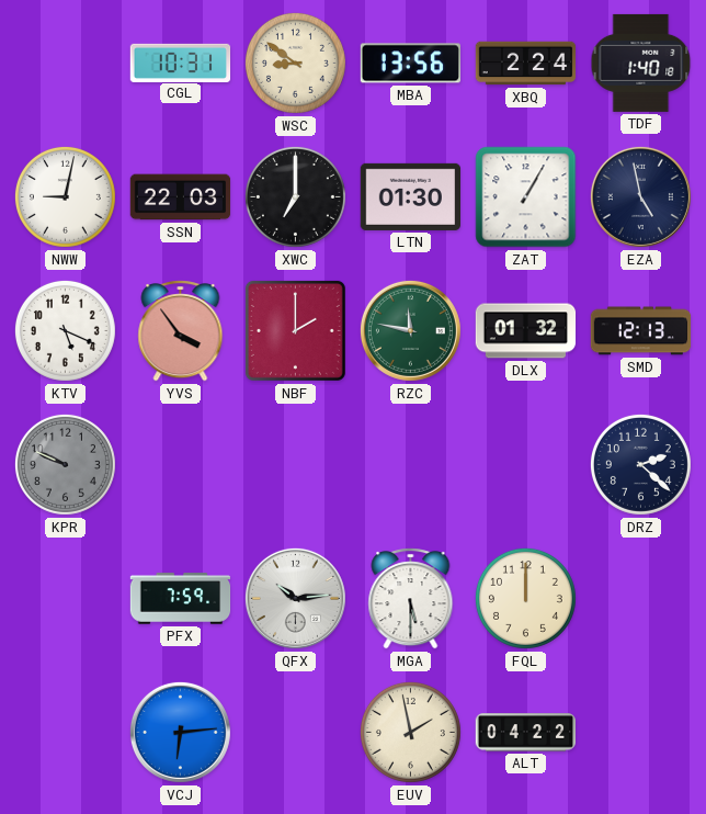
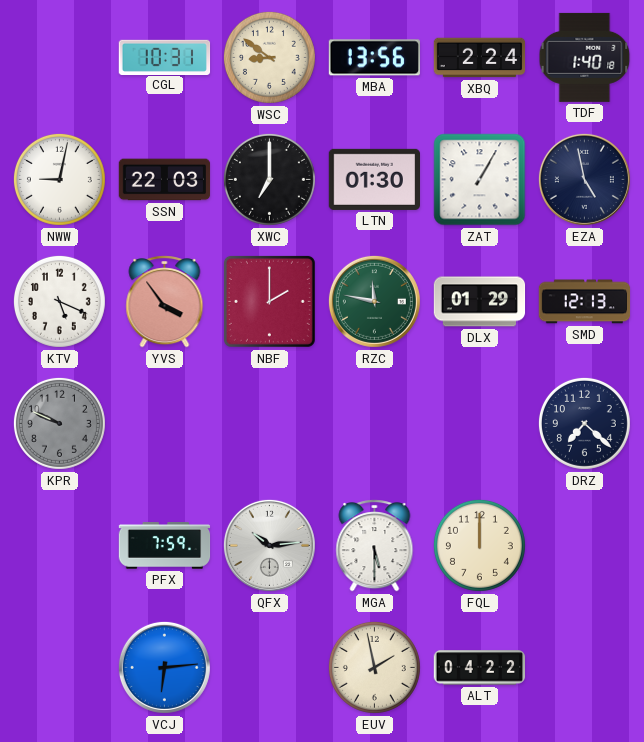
DLX: 01:32 -> 01:29 (480, 302)
DRZ: 2:22 -> 7:22 (584, 423)
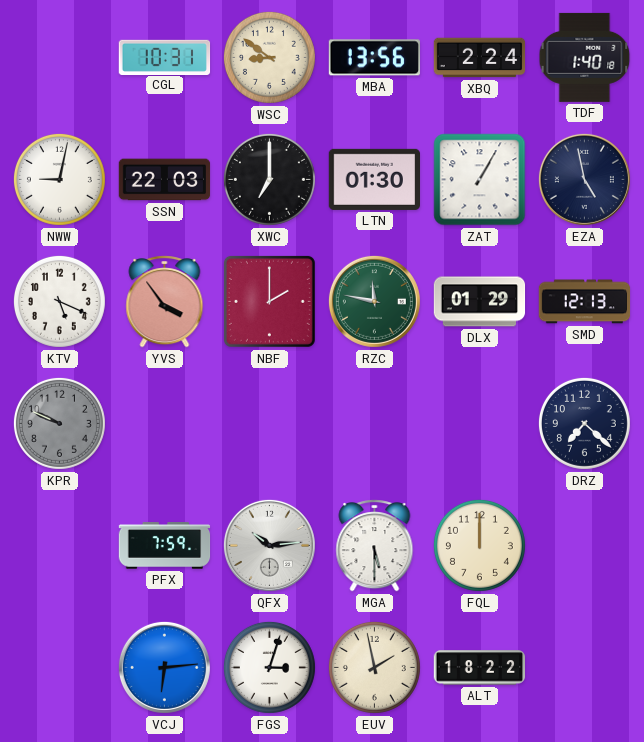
FGS: none -> 3:03 (269, 667)
ALT: 04:22 -> 18:22 (479, 668)
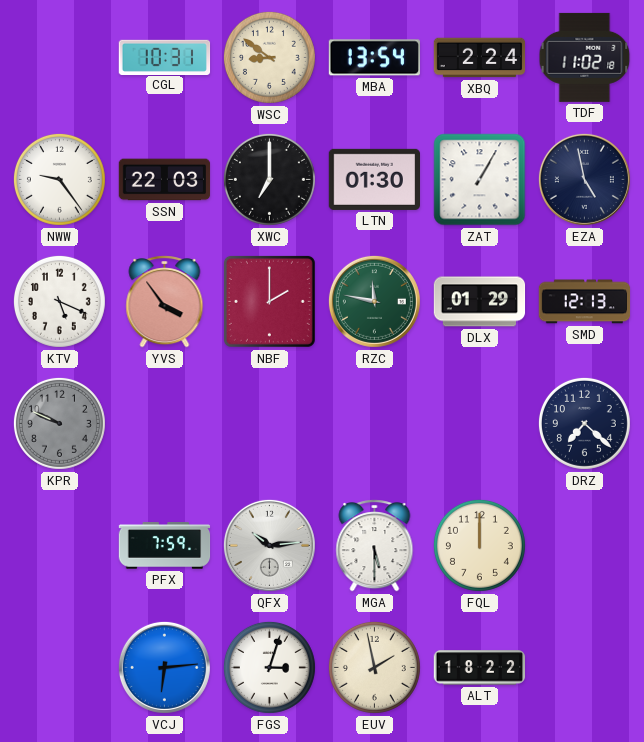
MBA: 13:56 -> 13:54 (374, 58)
TDF: 1:40 -> 11:02 (585, 57)
NWW: 9:02 -> 9:24 (59, 179)
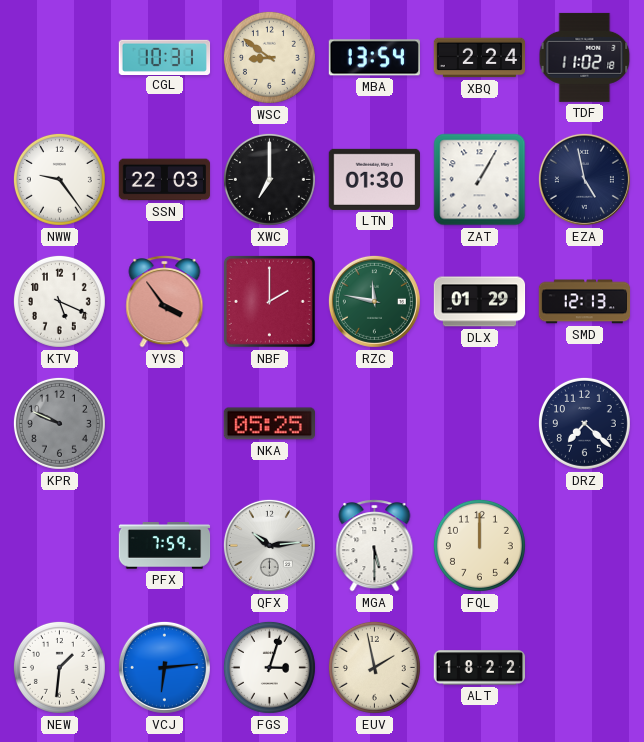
NKA: none -> 05:25 (269, 424)
NEW: none -> 1:31 (59, 667)
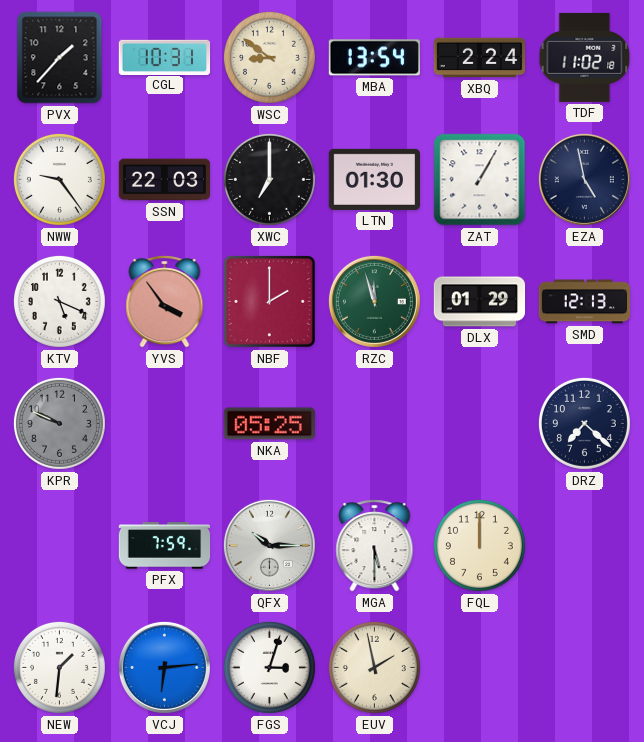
PVX: none -> 1:37 (60, 58)
RZC: 11:47 -> 11:57 (374, 301)
QFX: 10:14 -> 10:15 (269, 545)
ALT: 18:22 -> none (479, 668)
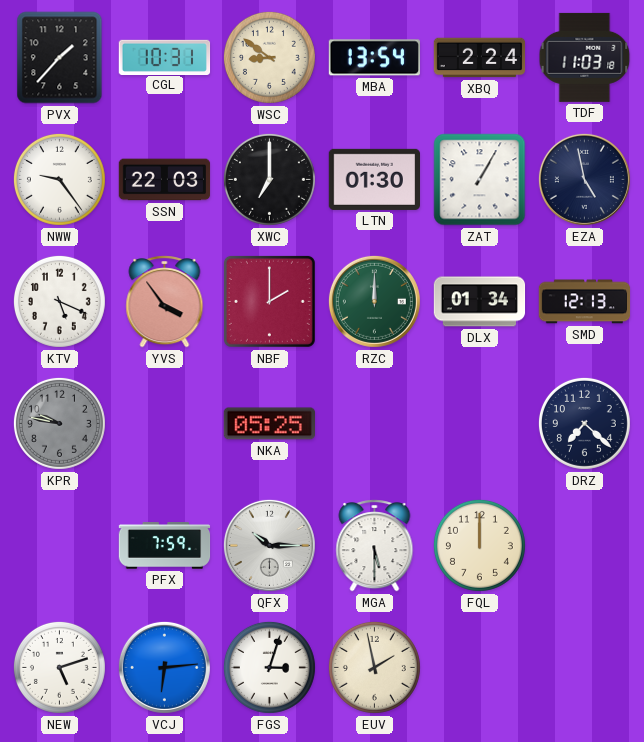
TDF: 11:02 -> 11:03 (585, 57)
RZC: 11:57 -> 12:00 (374, 301)
DLX: 01:29 -> 01:34 (480, 302)
KPR: 9:49 -> 9:47 (59, 423)
NEW: 1:31 -> 5:12 (59, 667)
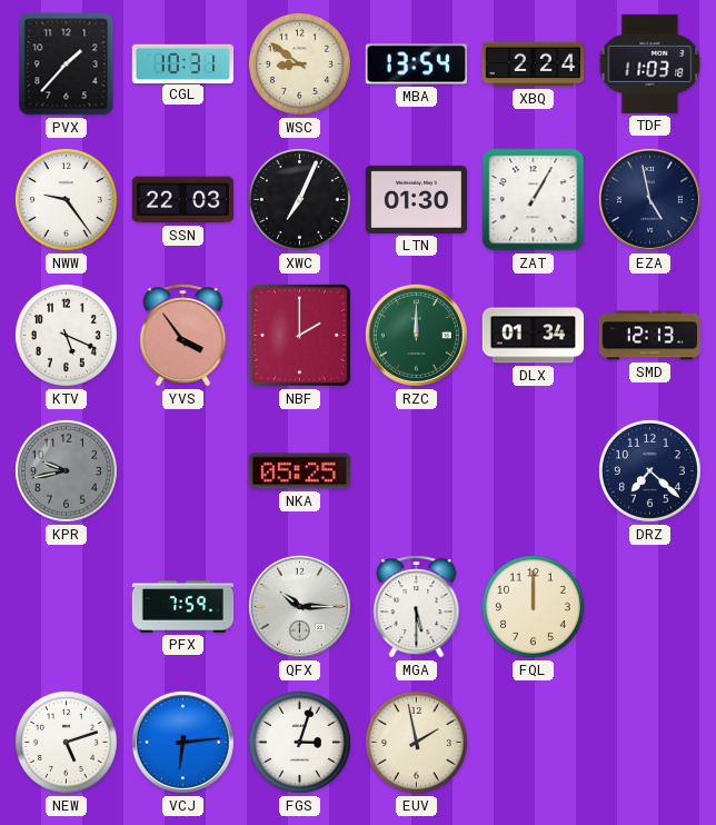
XWC: 7:00 -> 7:04 (299, 199)
KPR: 9:47 -> 9:43 (66, 470)
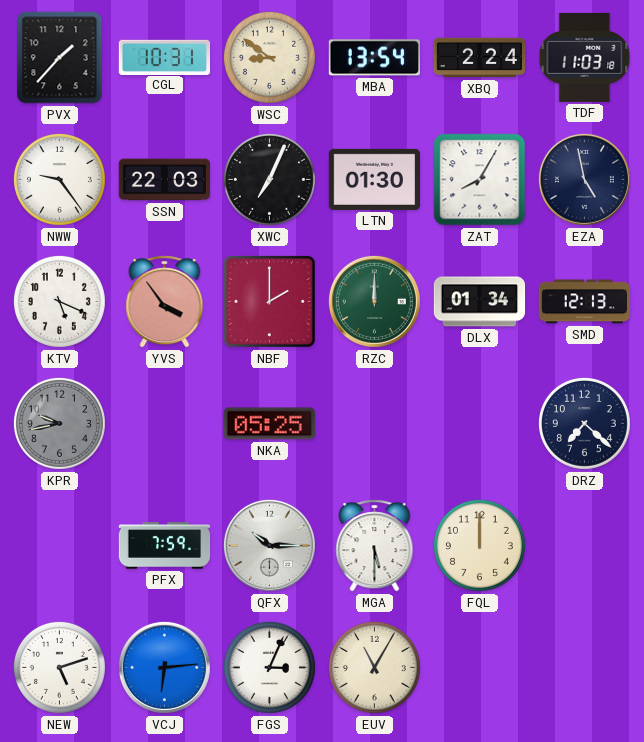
ZAT: 1:05 -> 8:05 (480, 180)
FGS: 3:03 -> 3:04 (269, 667)
EUV: 1:58 -> 11:05 (374, 667)
